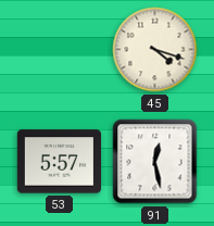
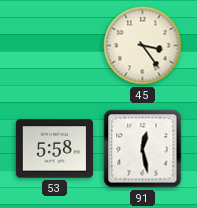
45: 4:18 -> 3:24 (143, 46)
53: 5:57 -> 5:58 (54, 149)
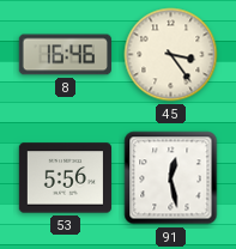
8: none -> 16:46 (65, 55)
53: 5:58 -> 5:56 (65, 178)
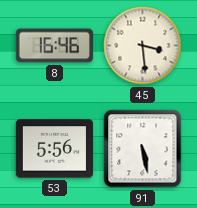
45: 3:24 -> 3:29 (143, 46)
91: 12:28 -> 5:28 (143, 149)
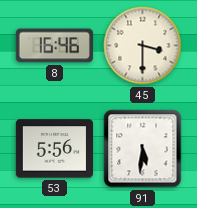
45: 3:29 -> 3:30 (143, 46)
91: 5:28 -> 5:31 (143, 149)
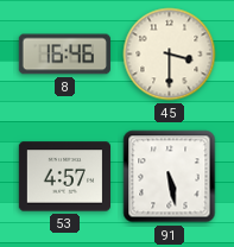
53: 5:56 -> 4:57 (64, 177)
91: 5:31 -> 5:28 (170, 177)
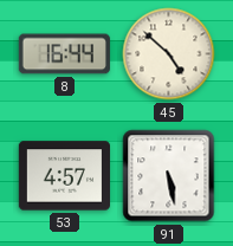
8: 16:46 -> 16:44 (64, 54)
45: 3:30 -> 4:52 (169, 54)
